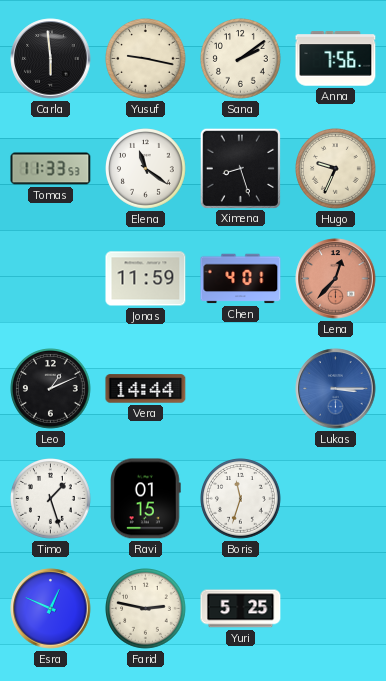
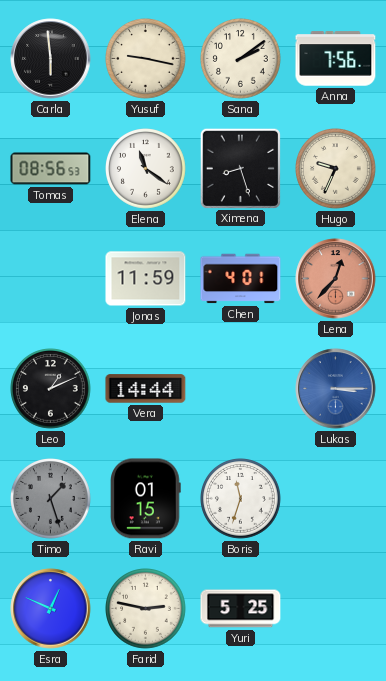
Tomas: 11:33 -> 08:56 (51, 169)
Timo dial: white -> grey (51, 499)
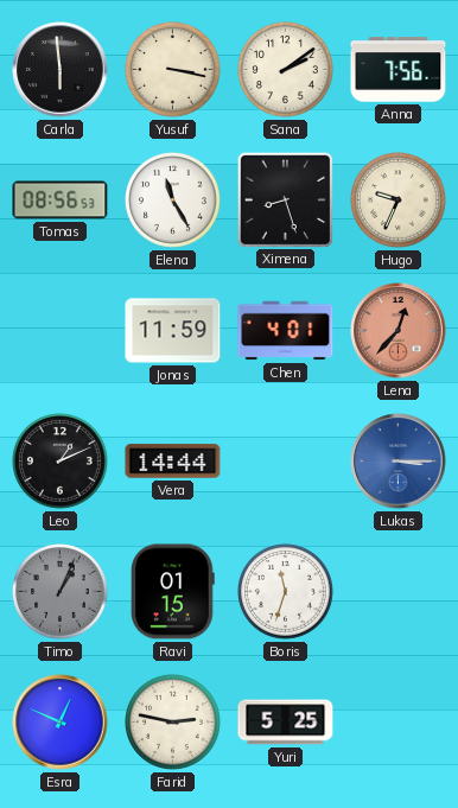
Yusuf: 9:17 -> 3:17 (173, 70)
Elena: 11:21 -> 11:25 (173, 201)
Timo: 1:27 -> 1:04 (61, 592)
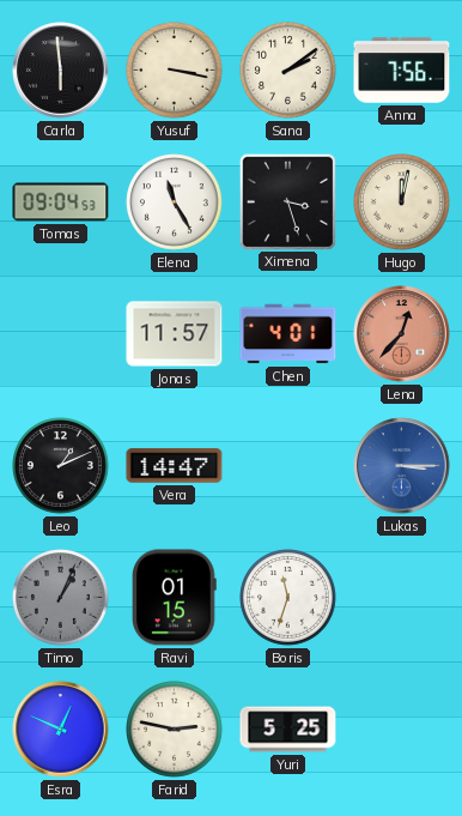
Tomas: 08:56 -> 09:04 (61, 203)
Ximena: 8:27 -> 3:27 (287, 201)
Hugo: 9:34 -> 12:02 (402, 203)
Jonas: 11:59 -> 11:57 (175, 334)
Vera: 14:44 -> 14:47 (175, 466)
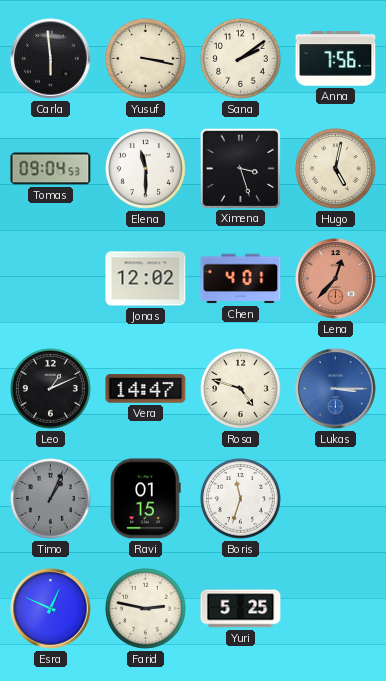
Elena: 11:25 -> 11:30 (146, 169)
Hugo: 12:02 -> 5:02 (336, 169)
Jonas: 11:57 -> 12:02 (146, 279)
Rosa: none -> 4:48 (241, 389)
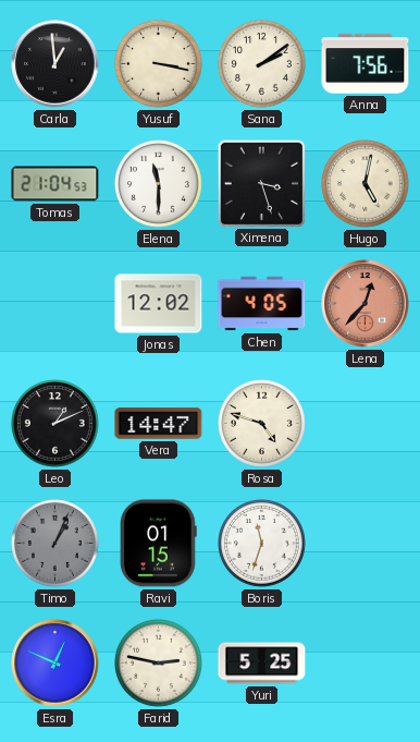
Carla: 5:59 -> 12:59 (55, 64)
Tomas: 09:04 -> 21:04 (55, 184)
Chen: 4:01 -> 4:05 (262, 304)
Lukas: 3:15 -> none (336, 389)
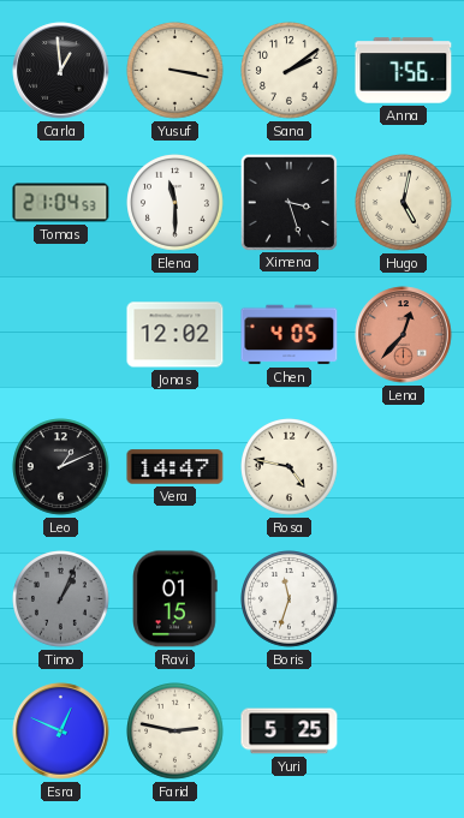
Rosa: 4:48 -> 4:47 (290, 467)
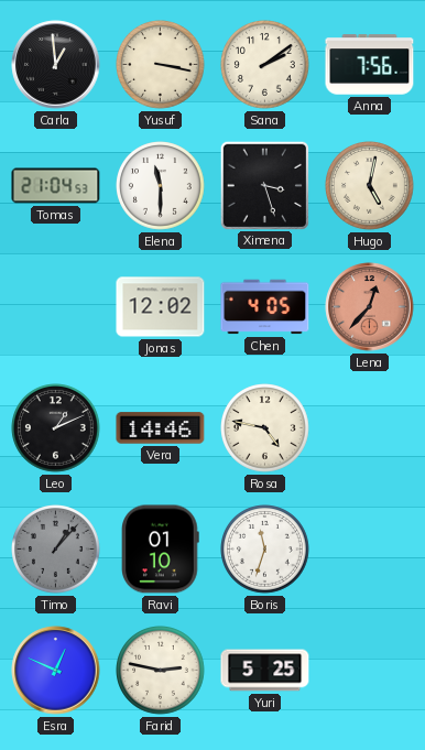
Vera: 14:47 -> 14:46 (161, 428)
Timo: 1:04 -> 1:07 (56, 550)
Ravi: 01:15 -> 01:10 (161, 550)
